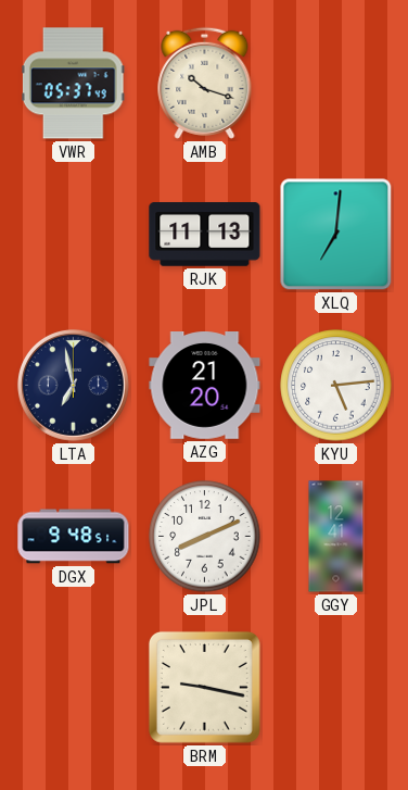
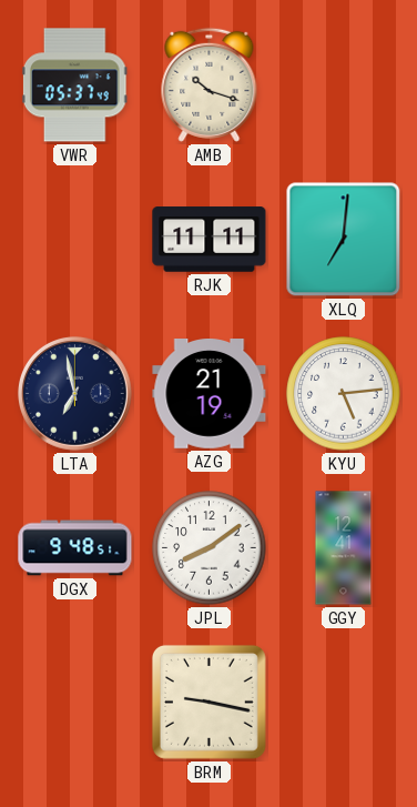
RJK: 11:13 -> 11:11 (210, 240)
AZG: 21:20 -> 21:19 (210, 394)
JPL: 8:11 -> 8:09 (210, 548)
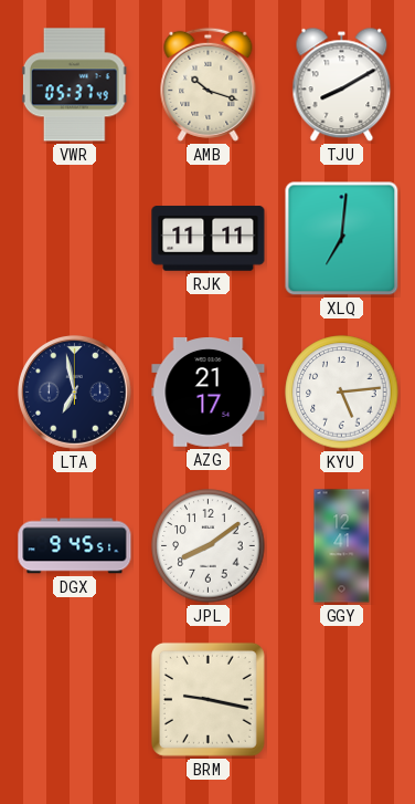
TJU: none -> 8:10 (342, 85)
AZG: 21:19 -> 21:17 (209, 393)
DGX: 9:48 -> 9:45 (75, 546)
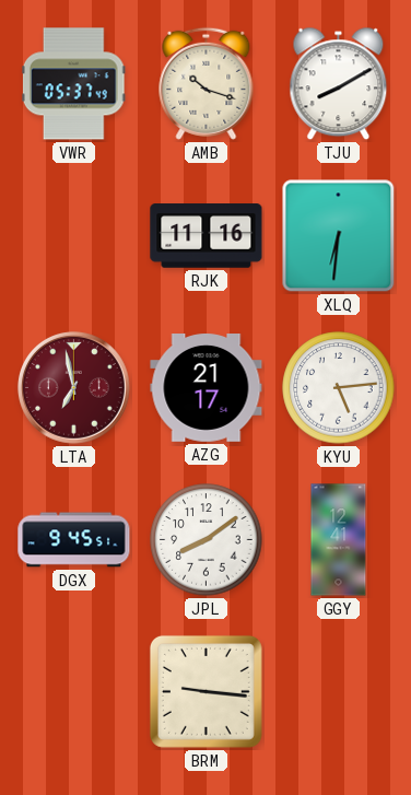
RJK: 11:11 -> 11:16 (207, 236)
XLQ: 7:01 -> 6:31 (339, 236)
LTA dial: navy -> burgundy (74, 388)
BRM: 9:17 -> 9:16 (205, 691)
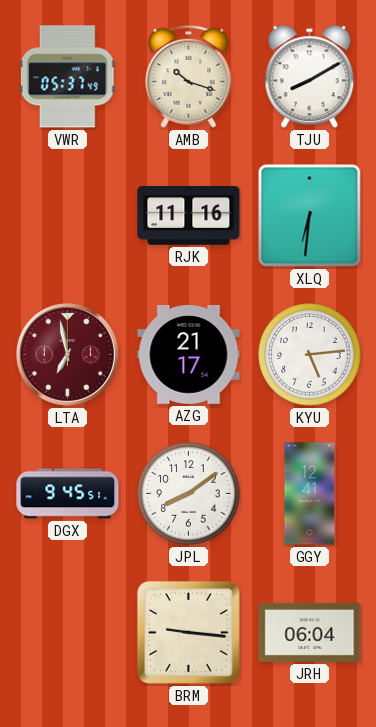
JRH: none -> 06:04 (310, 632)
